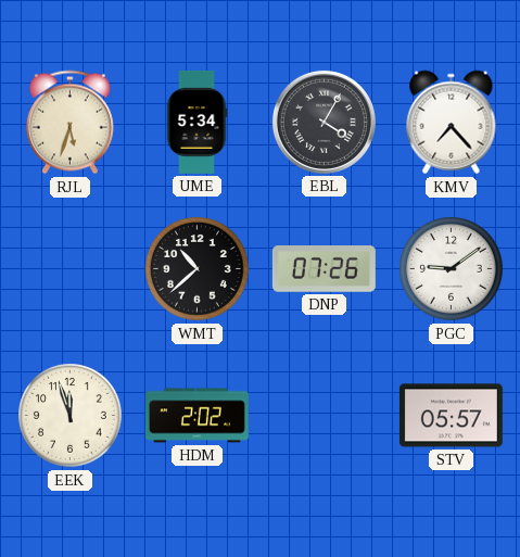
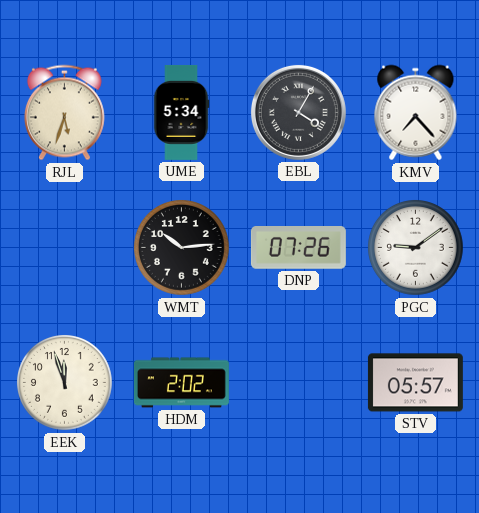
WMT: 10:38 -> 10:14 (182, 248)
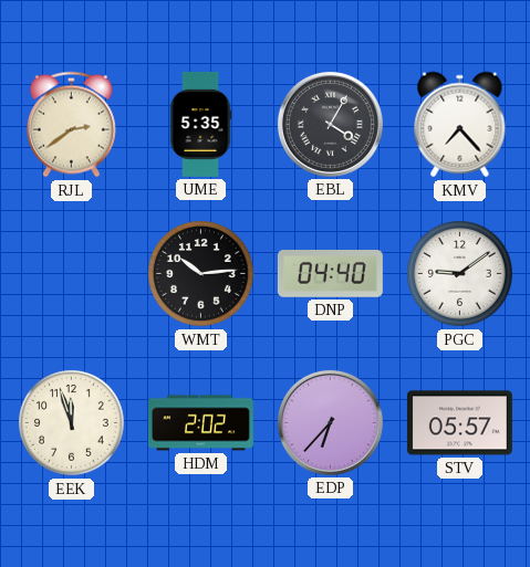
RJL: 5:33 -> 2:39 (71, 125)
UME: 5:34 -> 5:35 (200, 124)
DNP: 07:26 -> 04:40 (330, 274)
EDP: none -> 6:37 (330, 422)
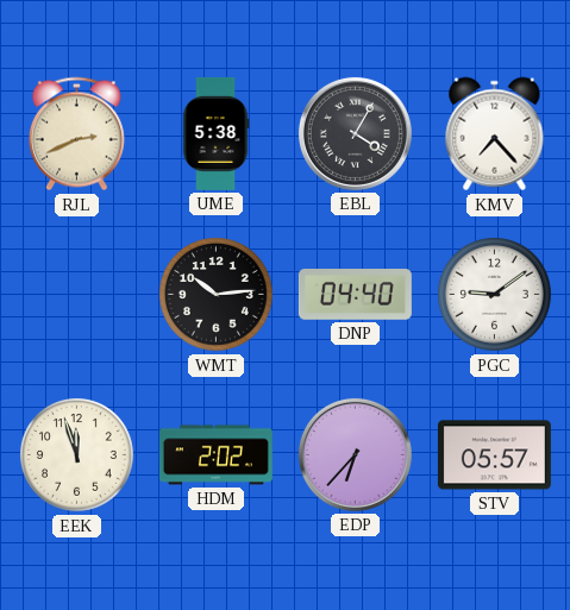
RJL: 2:39 -> 2:41 (76, 134)
UME: 5:35 -> 5:38 (215, 133)
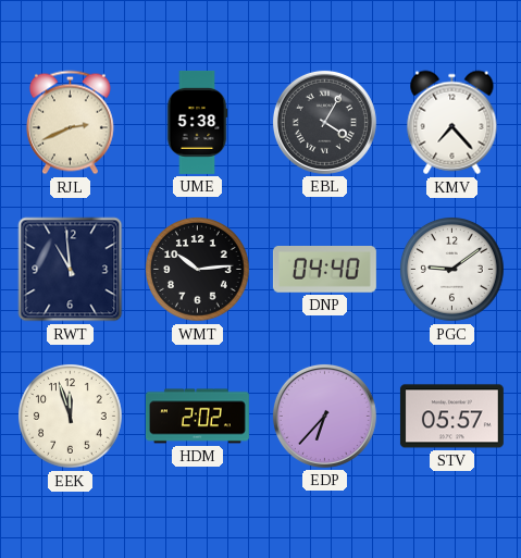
RWT: none -> 10:59 (71, 270)
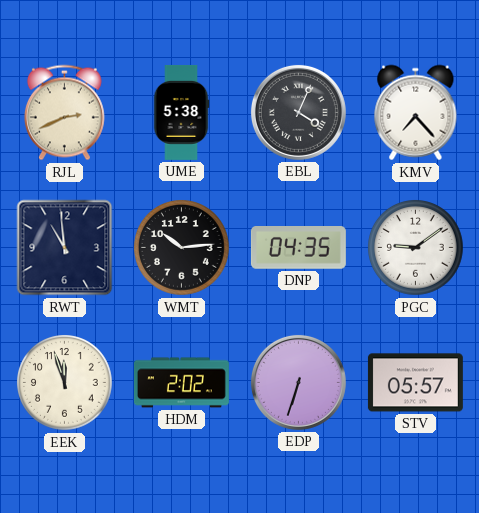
EBL: 4:05 -> 4:04 (298, 112)
DNP: 04:40 -> 04:35 (298, 248)
EDP: 6:37 -> 6:33 (298, 382)
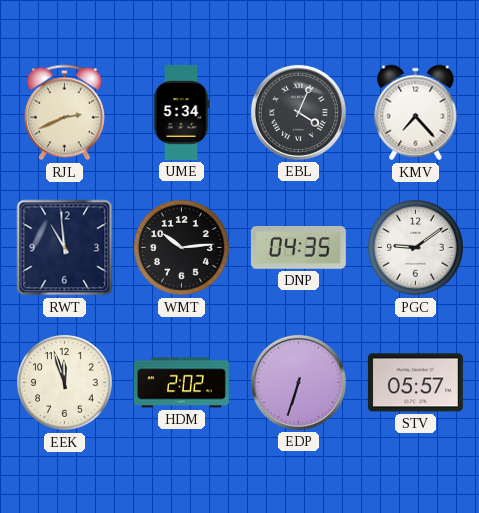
UME: 5:38 -> 5:34 (181, 112)
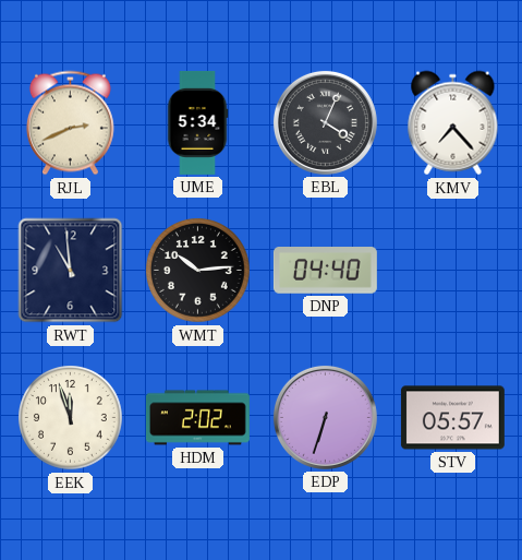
DNP: 04:35 -> 04:40 (325, 271)
PGC: 9:09 -> none (416, 248)
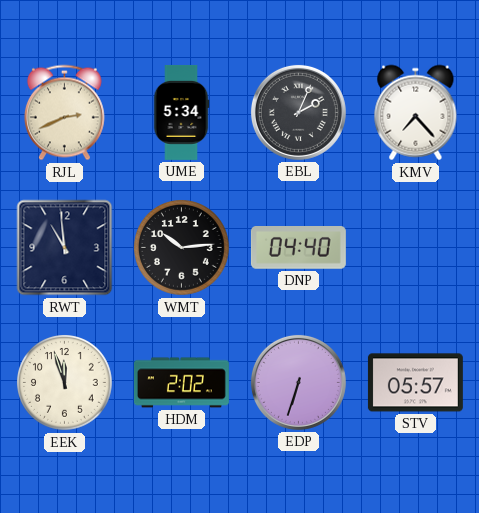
EBL: 4:04 -> 2:04 (298, 112)
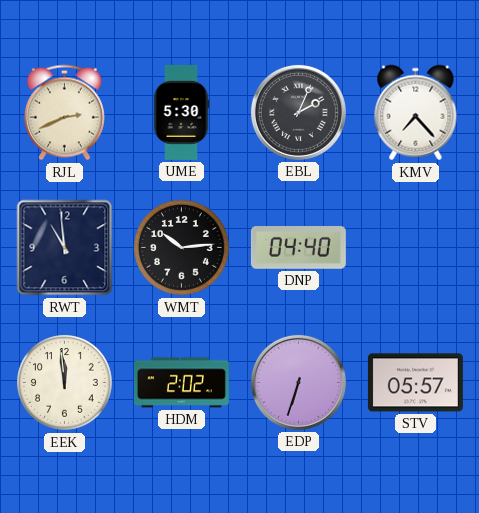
UME: 5:34 -> 5:30 (181, 112)
EEK: 11:57 -> 11:59 (65, 383)
